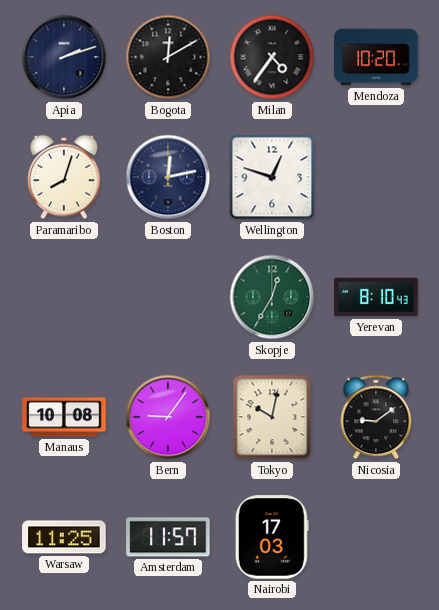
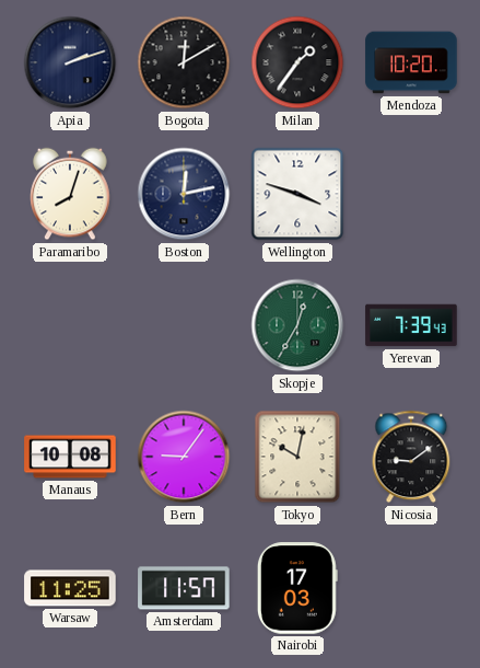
Milan: 4:36 -> 1:36 (297, 62)
Wellington: 12:48 -> 3:48 (297, 194)
Yerevan: 8:10 -> 7:39 (411, 325)
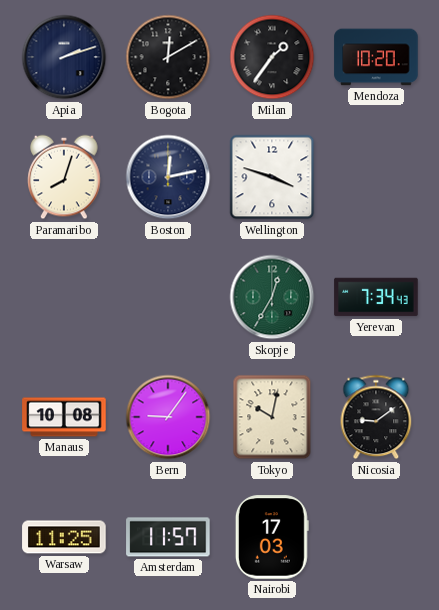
Yerevan: 7:39 -> 7:34 (376, 297)
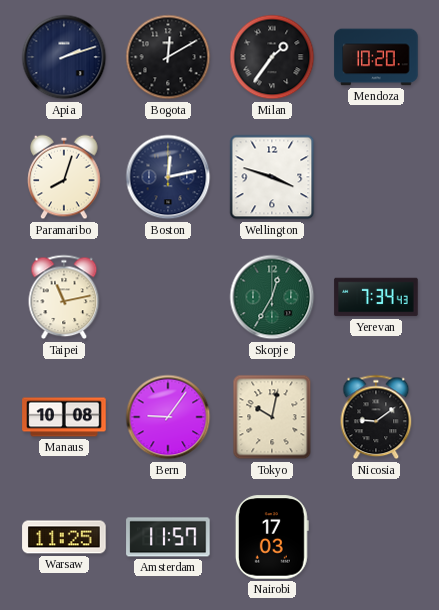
Taipei: none -> 11:13 (64, 297)
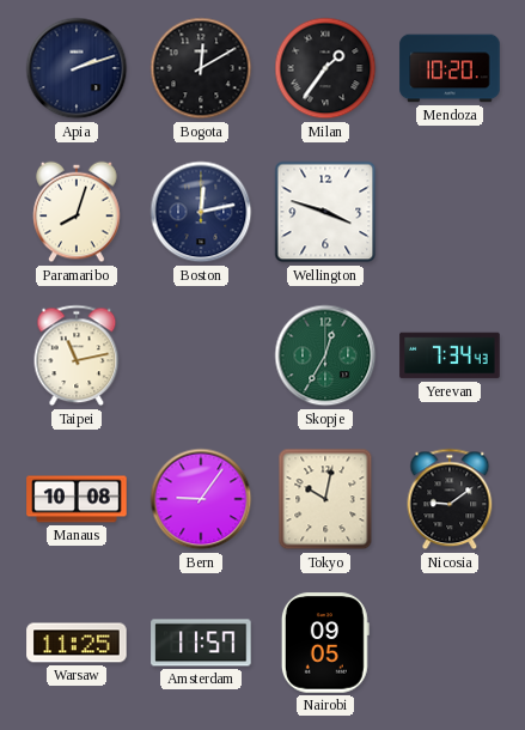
Nairobi: 17:03 -> 09:05 (325, 643)
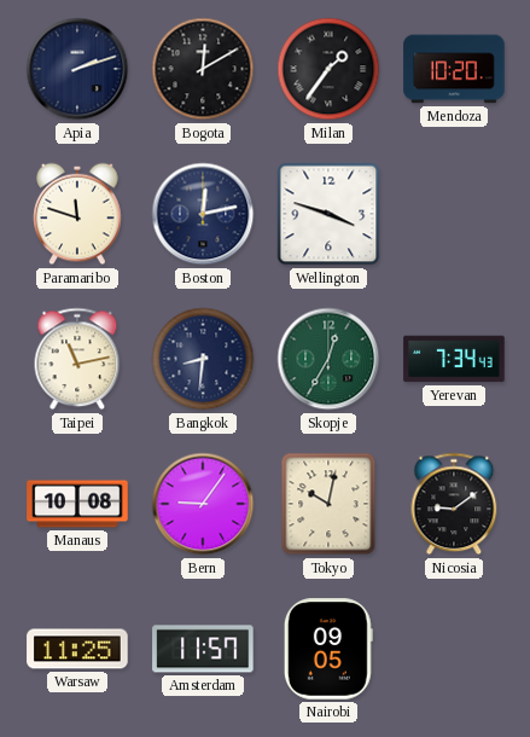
Paramaribo: 8:03 -> 11:48 (77, 214)
Bangkok: none -> 8:31 (203, 359)
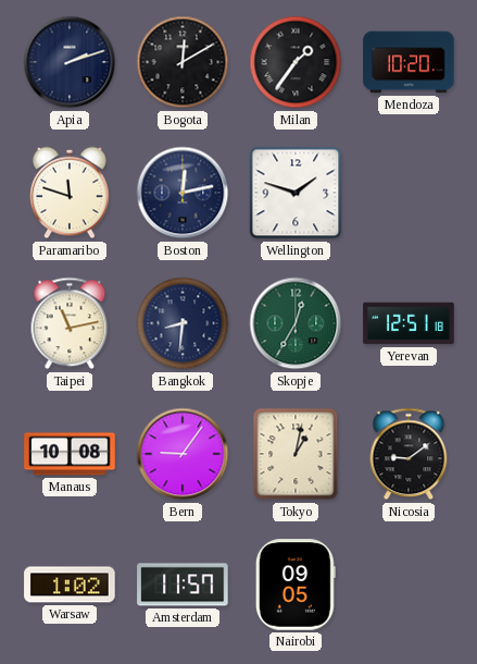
Wellington: 3:48 -> 1:48 (296, 193)
Yerevan: 7:34 -> 12:51 (409, 323)
Tokyo: 10:02 -> 1:02 (296, 454)
Warsaw: 11:25 -> 1:02 (70, 585)
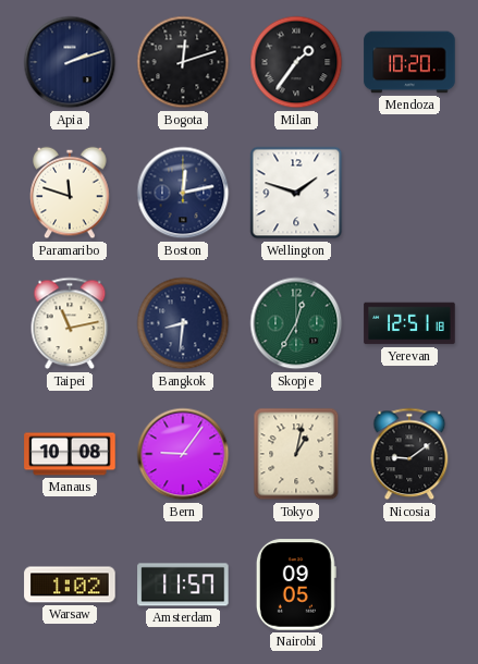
Bogota: 12:10 -> 12:12 (183, 62)
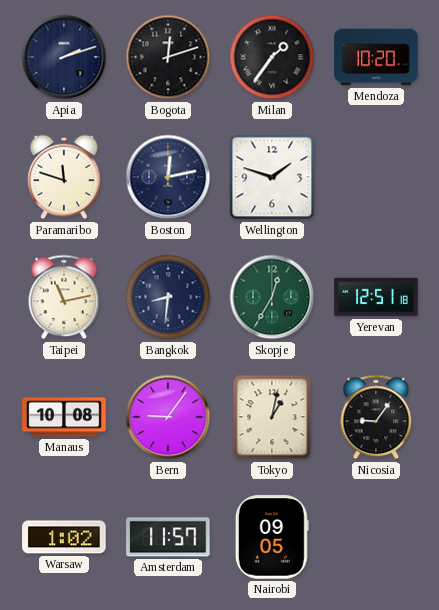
Nicosia: 9:09 -> 9:06 (376, 417)
